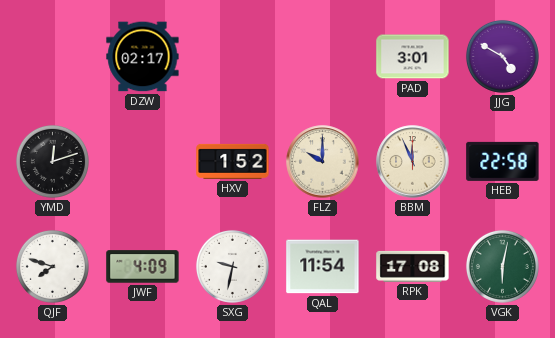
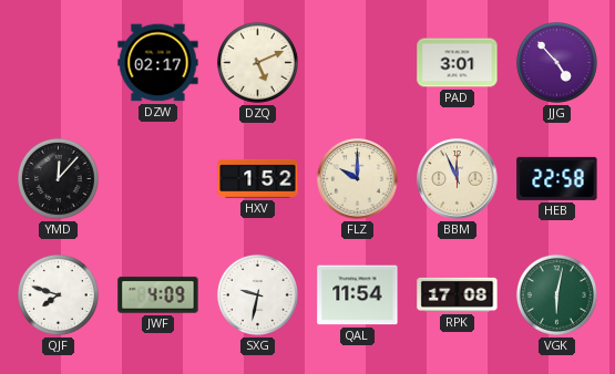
DZQ: none -> 5:11 (257, 62)
JJG: 4:50 -> 4:53 (556, 62)
YMD: 12:12 -> 12:07 (58, 178)
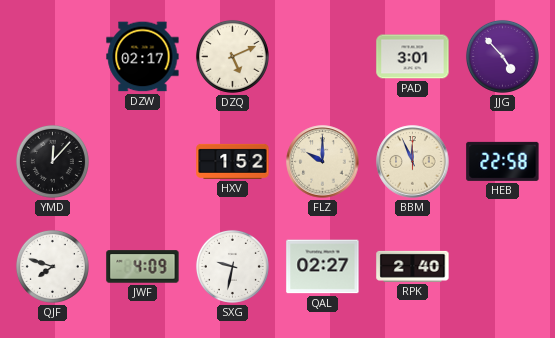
QAL: 11:54 -> 02:27 (323, 267)
RPK: 17:08 -> 2:40 (413, 266)
VGK: 6:02 -> none (556, 294)
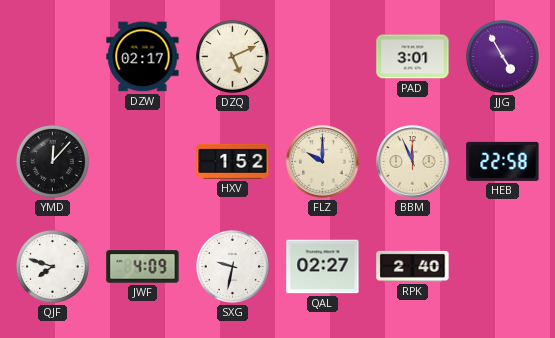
JJG: 4:53 -> 4:55 (502, 56)
